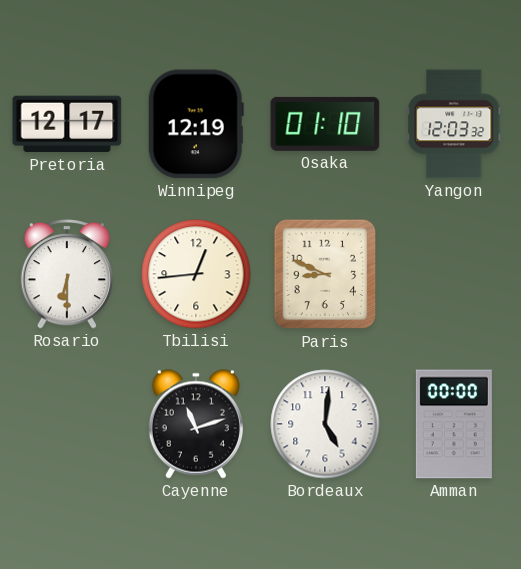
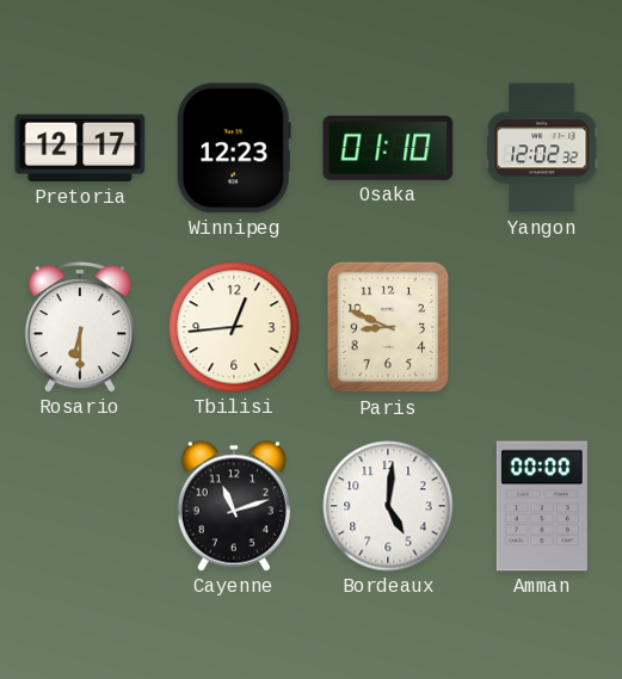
Winnipeg: 12:19 -> 12:23 (234, 148)
Yangon: 12:03 -> 12:02 (542, 148)
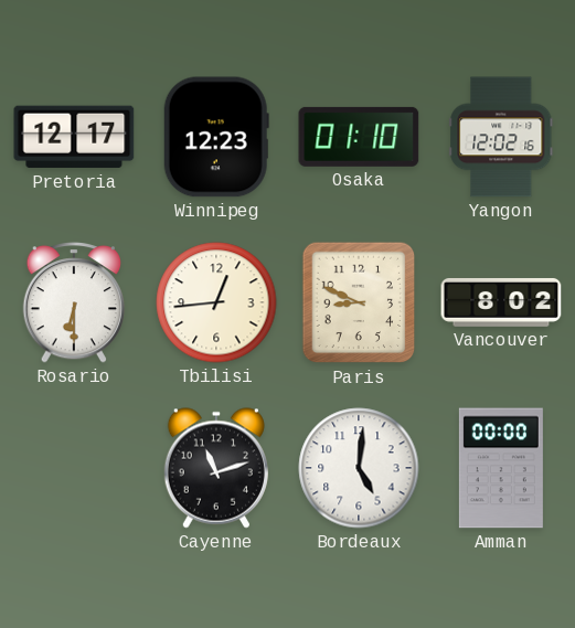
Yangon: 12:02:32 -> 12:02:16 (501, 137)
Vancouver: none -> 8:02 (501, 302)
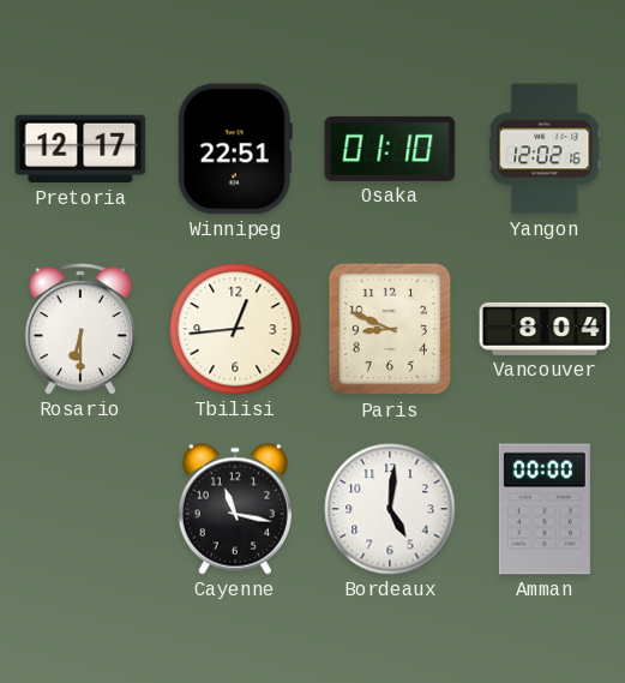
Winnipeg: 12:23 -> 22:51 (235, 149)
Vancouver: 8:02 -> 8:04 (545, 329)
Cayenne: 11:12 -> 11:17 (235, 509)
